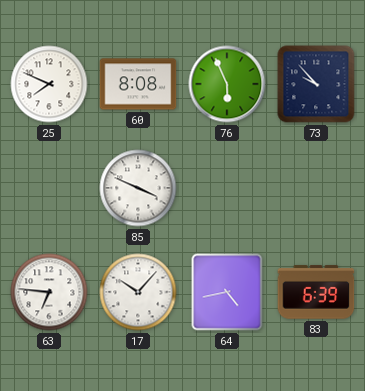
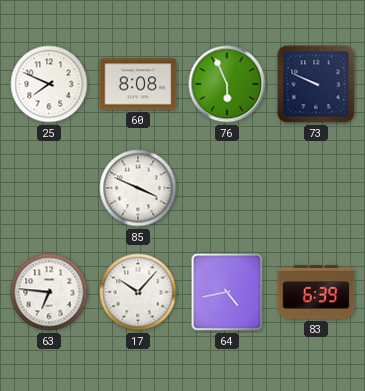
73: 9:53 -> 9:49 (316, 84)
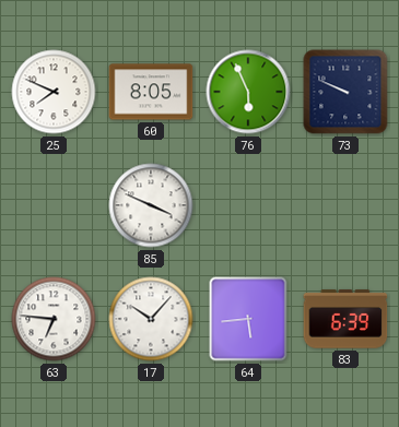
60: 8:08 -> 8:05 (151, 92)
64: 4:43 -> 5:44 (248, 319)
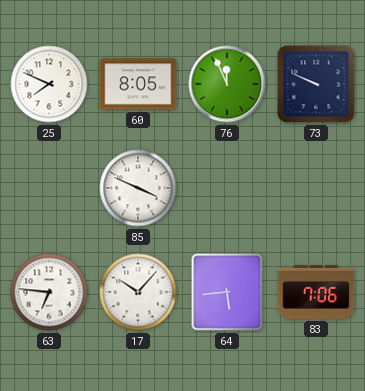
76: 5:56 -> 11:56 (227, 84)
83: 6:39 -> 7:06 (316, 292)
